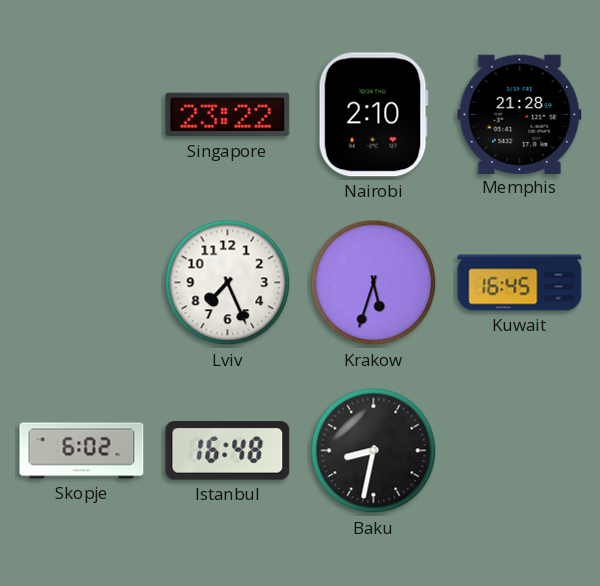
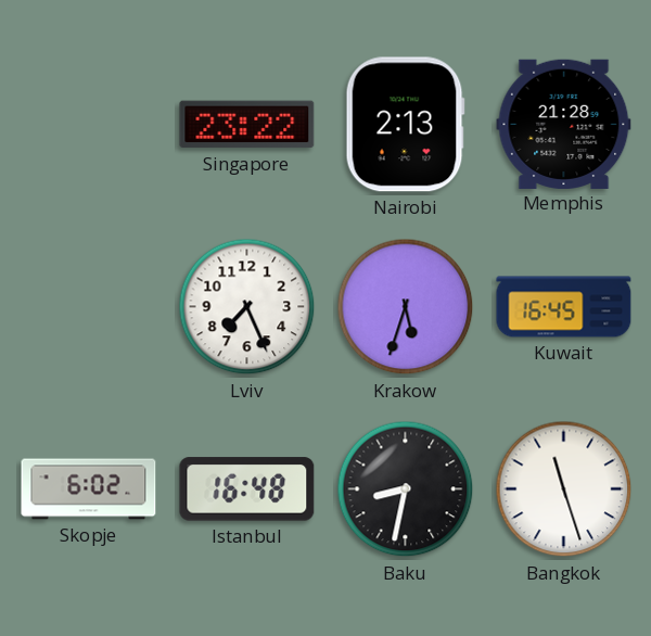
Nairobi: 2:10 -> 2:13 (405, 125)
Bangkok: none -> 11:27 (564, 489)
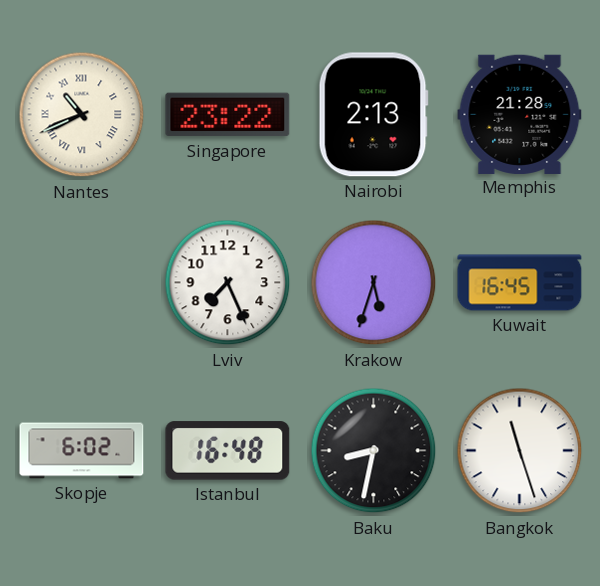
Nantes: none -> 10:41 (82, 115)
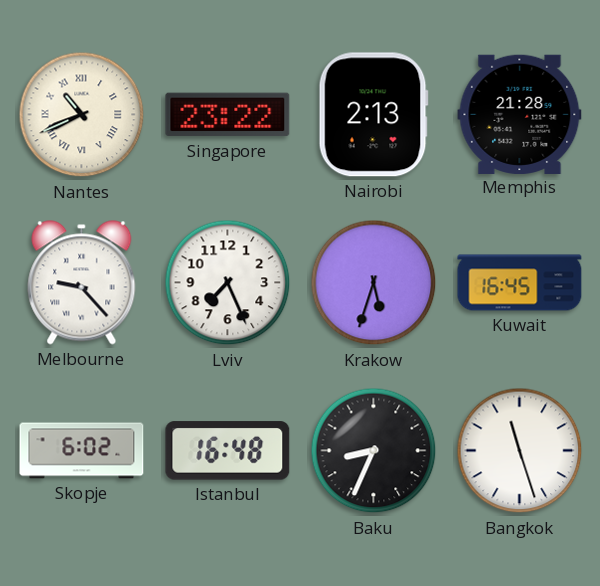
Melbourne: none -> 9:23 (82, 283)
Baku: 8:32 -> 8:34 (374, 451)
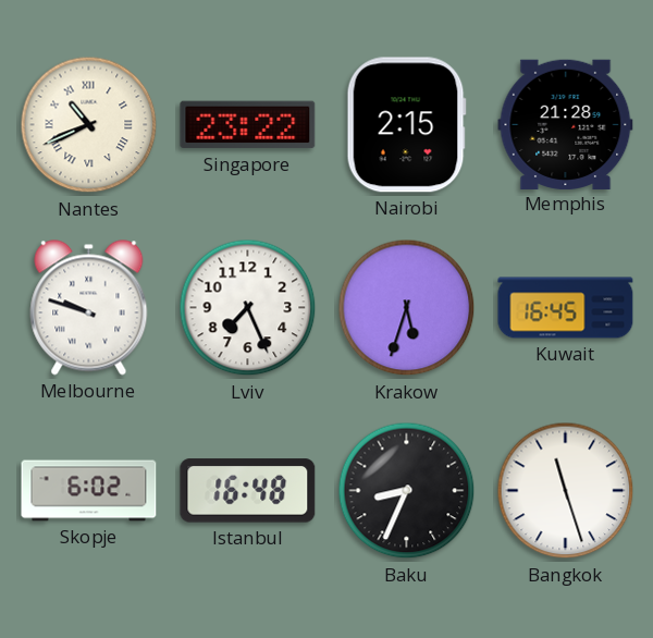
Nairobi: 2:13 -> 2:15 (406, 125)
Melbourne: 9:23 -> 9:48 (89, 308)
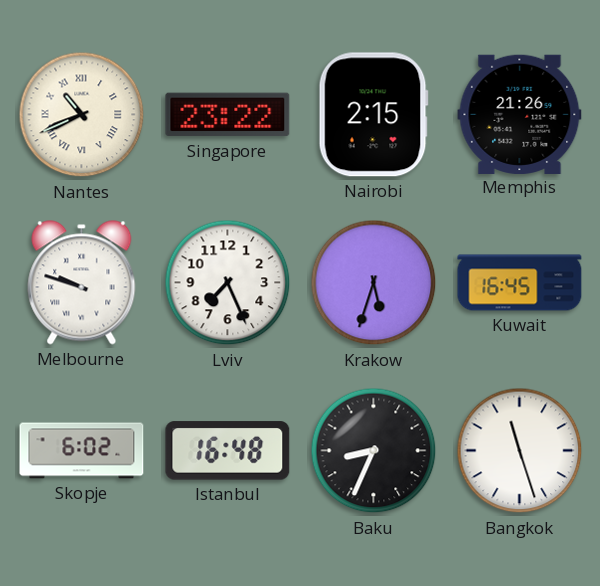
Memphis: 21:28 -> 21:26 (520, 114)
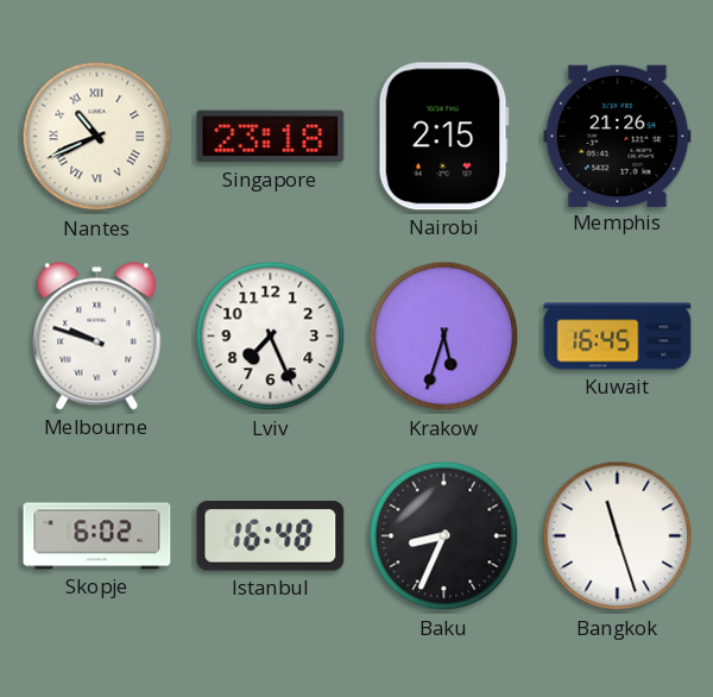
Singapore: 23:22 -> 23:18 (271, 137)
